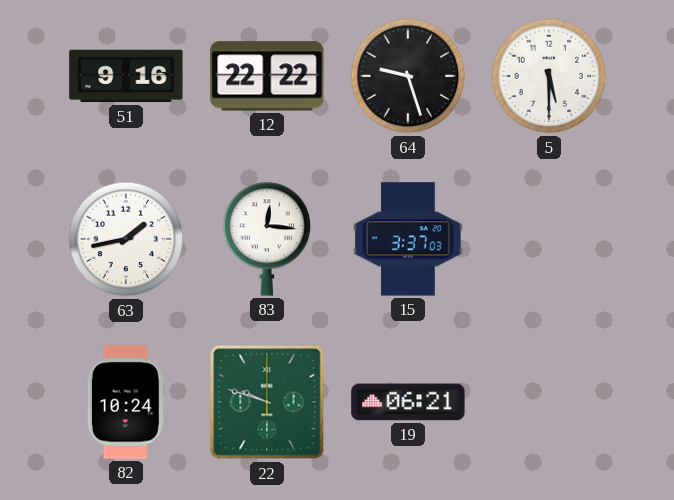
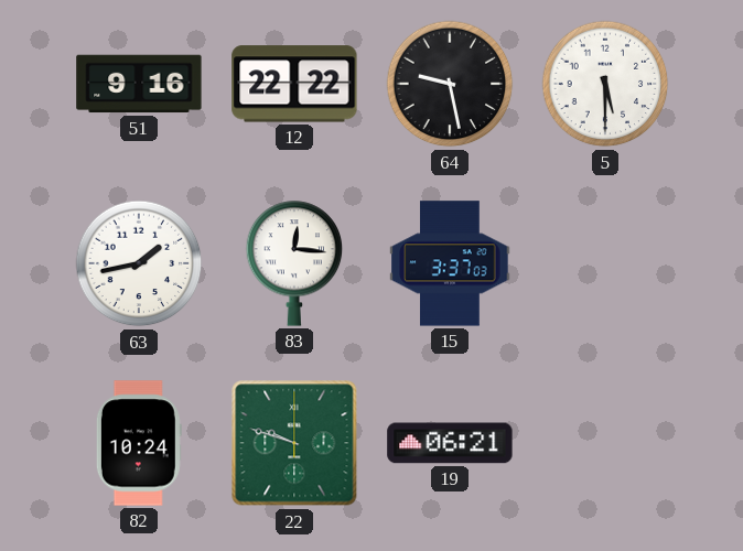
64: 9:27 -> 9:28 (450, 84)
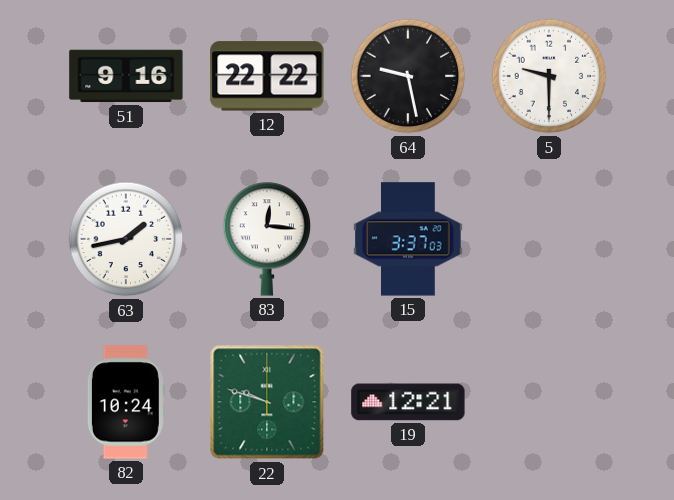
5: 5:30 -> 9:30 (549, 76)
19: 06:21 -> 12:21 (408, 402)
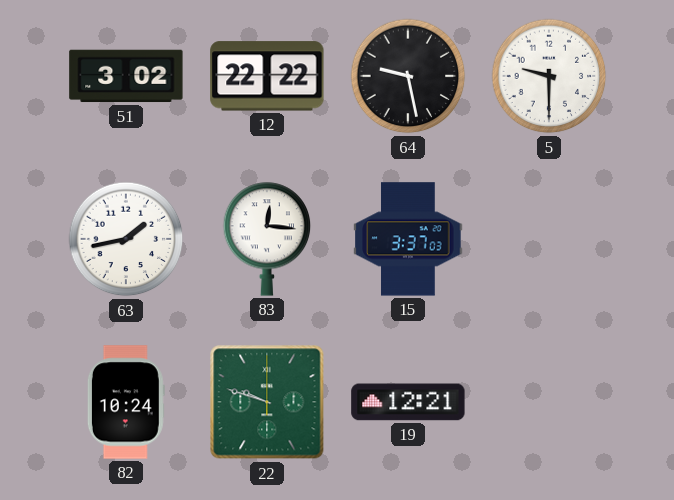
51: 9:16 -> 3:02 (126, 76)
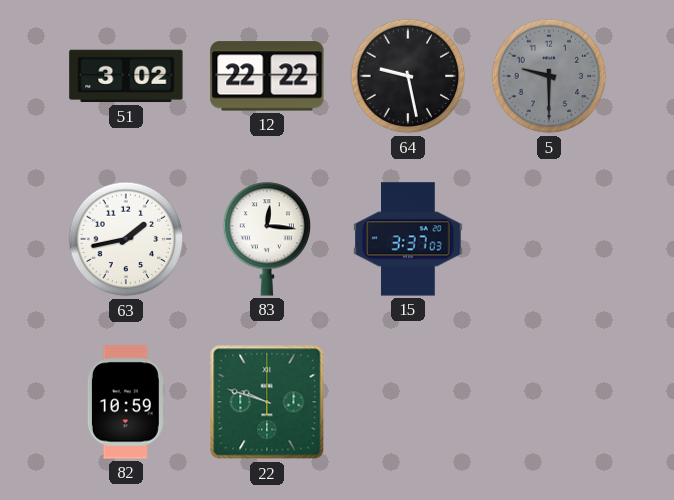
5 dial: white -> grey (549, 76)
82: 10:24 -> 10:59 (126, 402)
19: 12:21 -> none (408, 402)
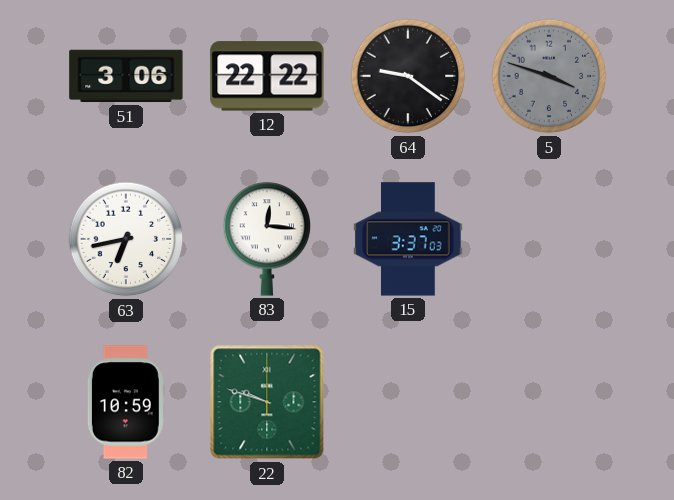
51: 3:02 -> 3:06 (126, 76)
64: 9:28 -> 9:21 (408, 76)
5: 9:30 -> 3:48 (549, 76)
63: 1:43 -> 6:43 (126, 239)
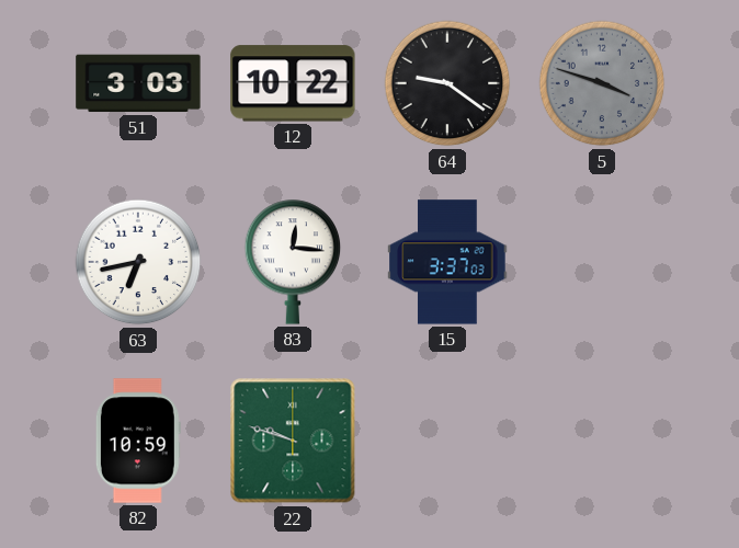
51: 3:06 -> 3:03 (138, 83)
12: 22:22 -> 10:22 (293, 83)
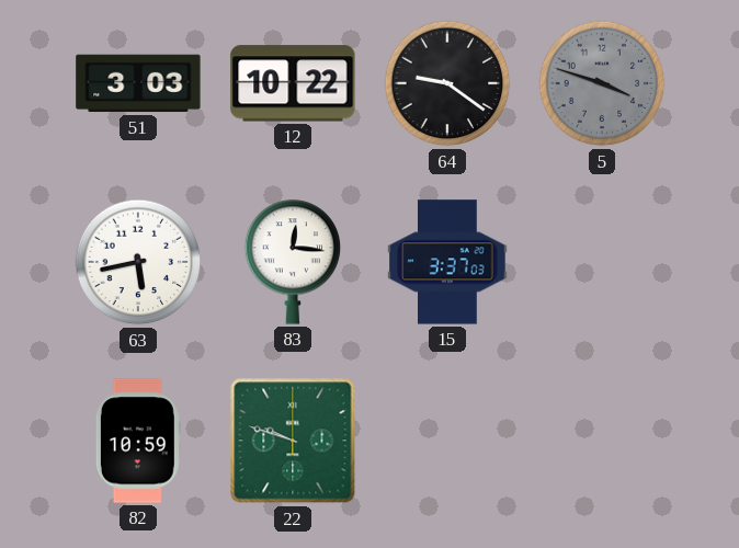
63: 6:43 -> 5:43 (138, 262)
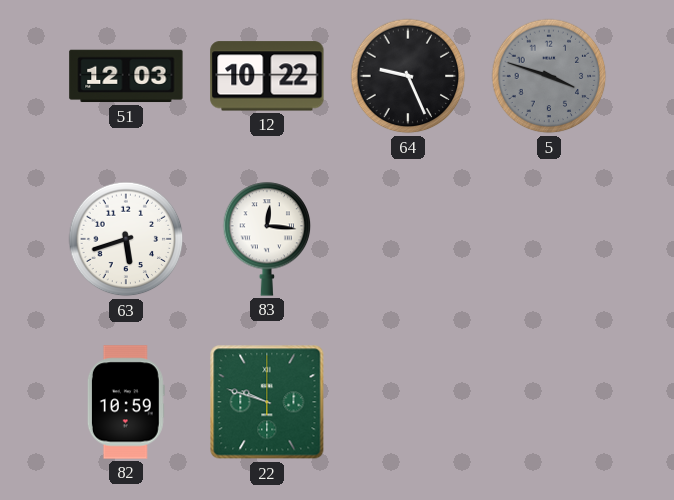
51: 3:03 -> 12:03 (126, 76)
64: 9:21 -> 9:26 (408, 76)
63: 5:43 -> 5:42 (126, 239)
15: 3:37 -> none (447, 262)
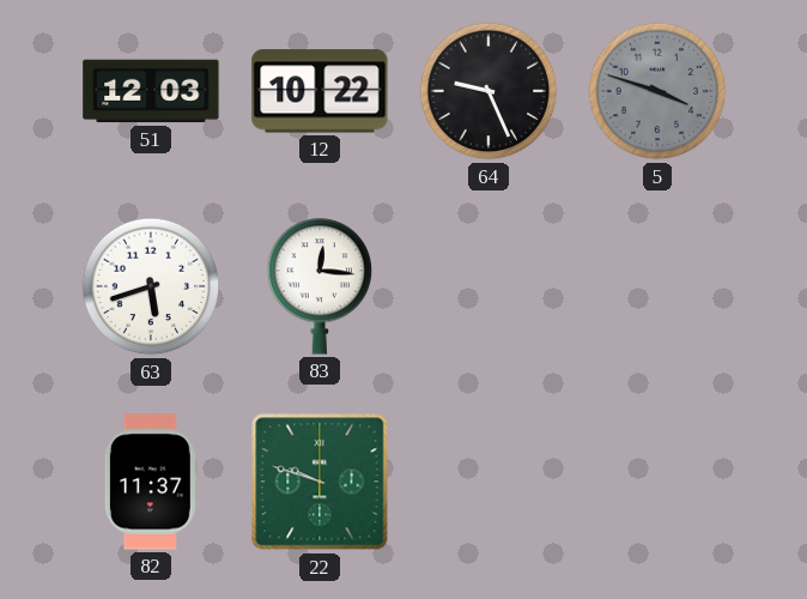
82: 10:59 -> 11:37 (151, 482)
